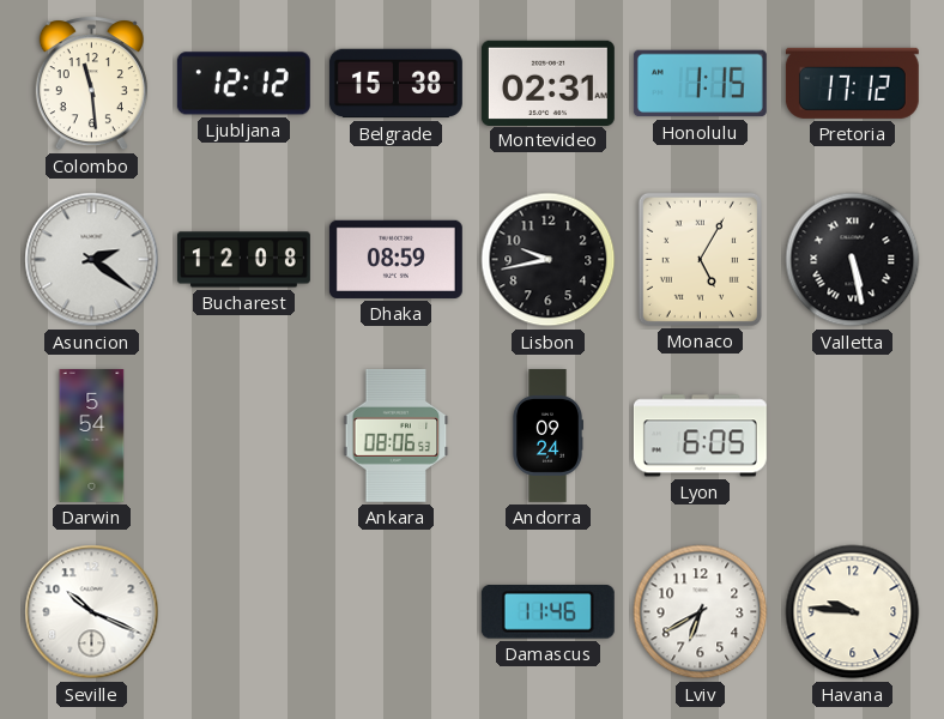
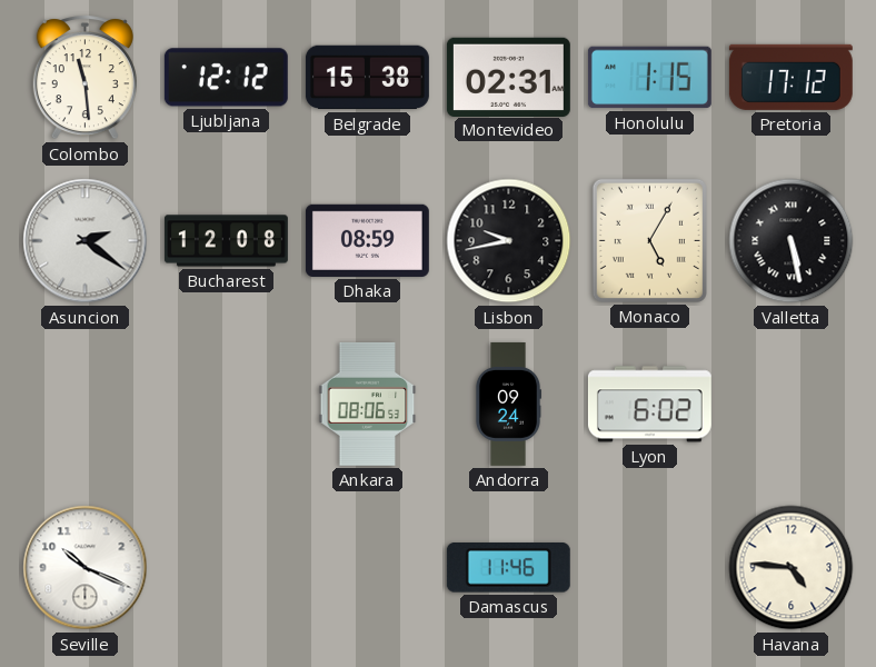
Darwin: 5:54 -> none (92, 435)
Lyon: 6:05 -> 6:02 (649, 405)
Lviv: 6:40 -> none (701, 612)
Havana: 9:46 -> 4:46 (792, 568)
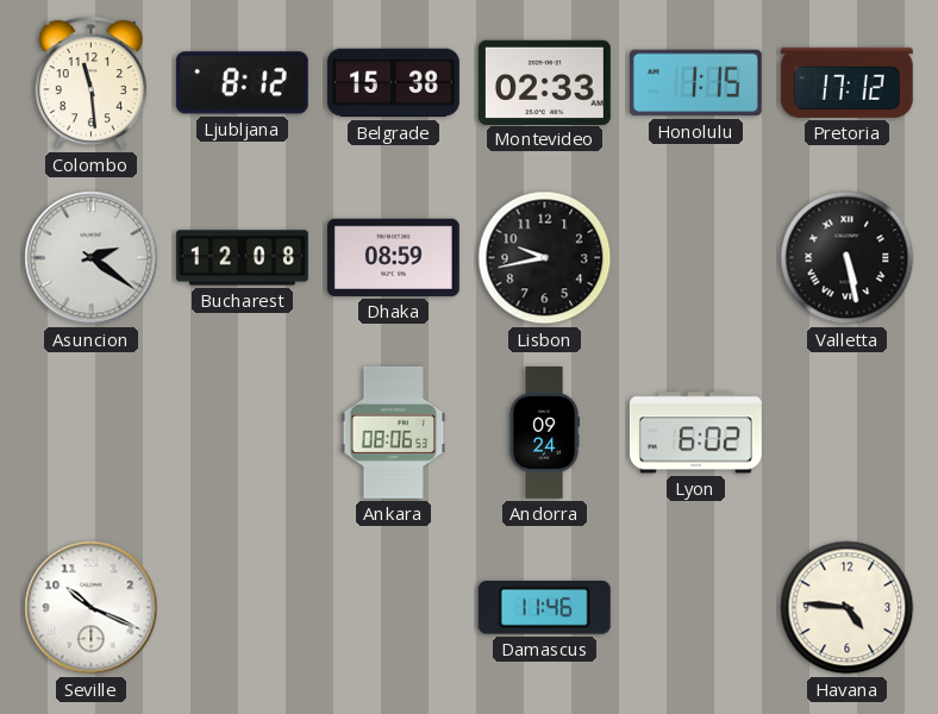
Ljubljana: 12:12 -> 8:12 (242, 83)
Montevideo: 02:31 -> 02:33 (544, 82)
Monaco: 5:05 -> none (649, 240)
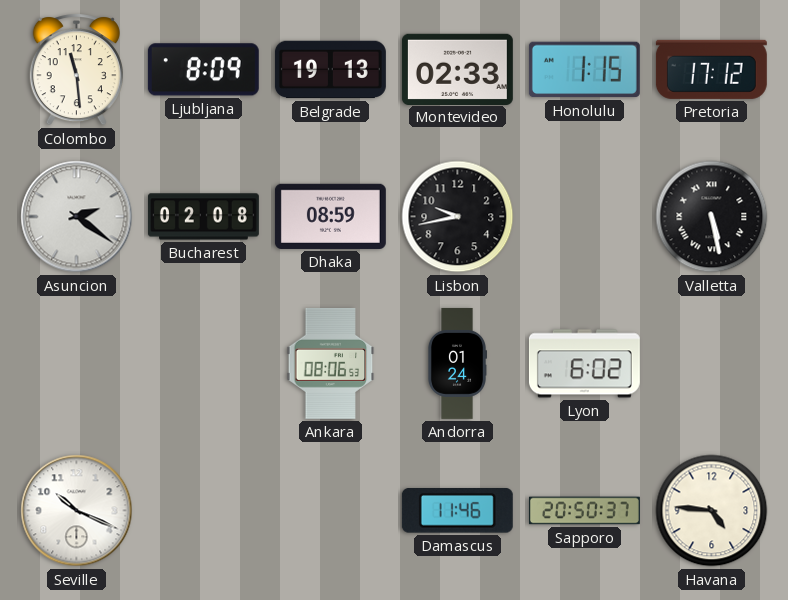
Ljubljana: 8:12 -> 8:09 (203, 70)
Belgrade: 15:38 -> 19:13 (330, 70)
Bucharest: 12:08 -> 02:08 (203, 217)
Andorra: 09:24 -> 01:24 (456, 363)
Sapporo: none -> 20:50 (584, 511)
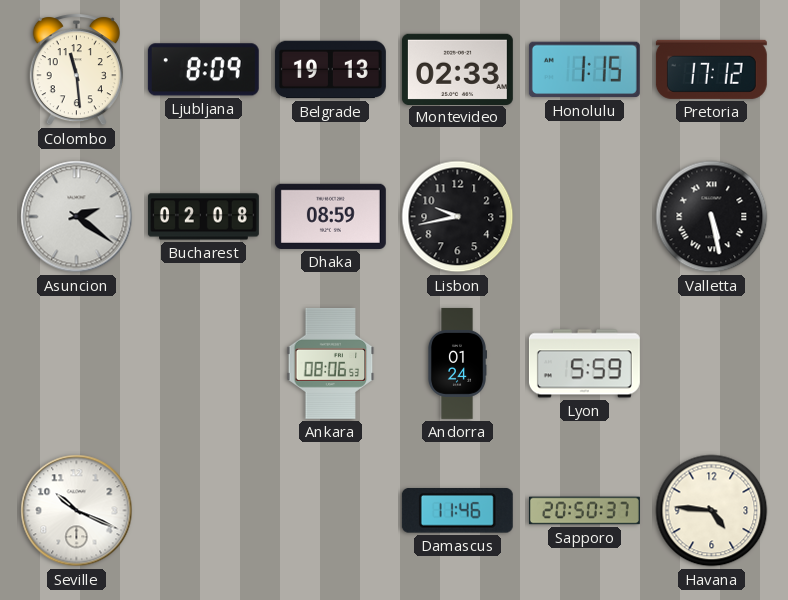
Lyon: 6:02 -> 5:59 (584, 364)
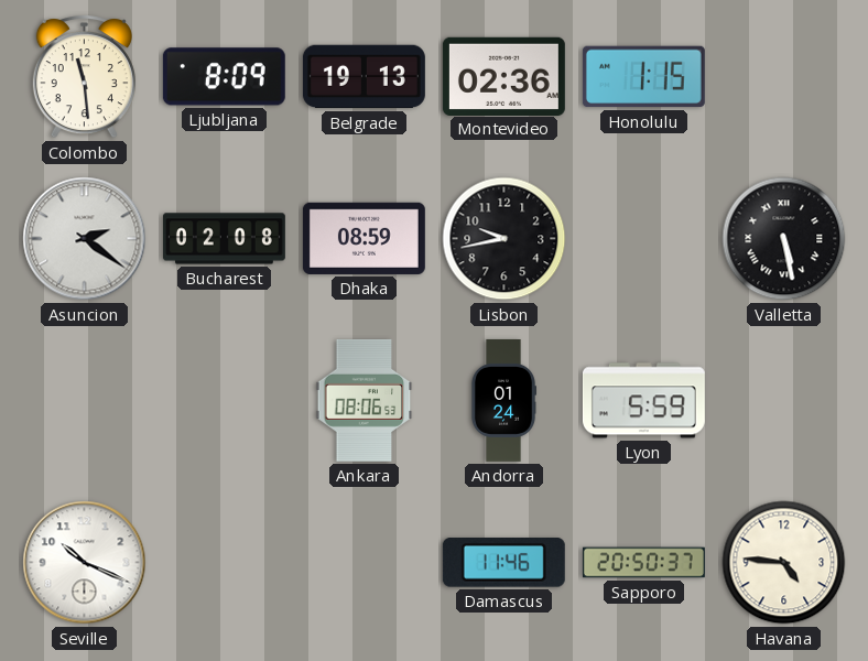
Montevideo: 02:33 -> 02:36 (503, 76)
Pretoria: 17:12 -> none (711, 69)
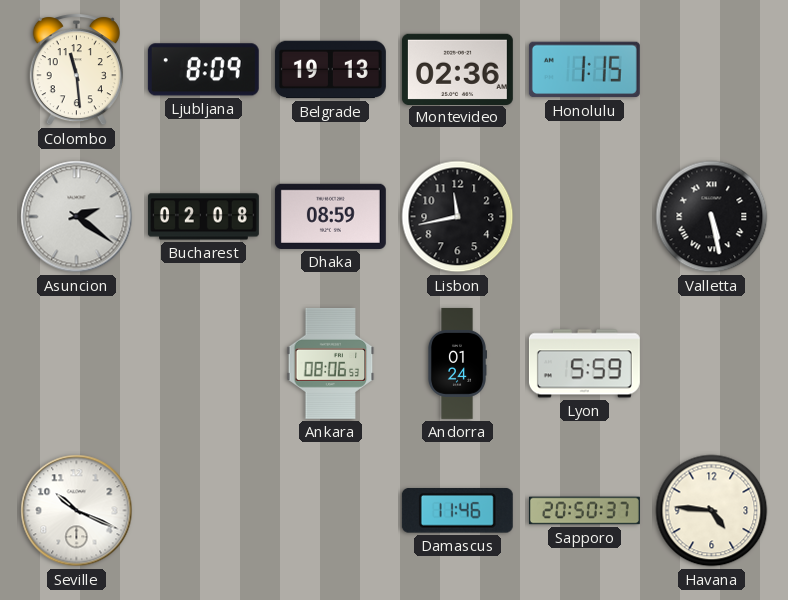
Lisbon: 9:43 -> 11:43 (458, 217)
